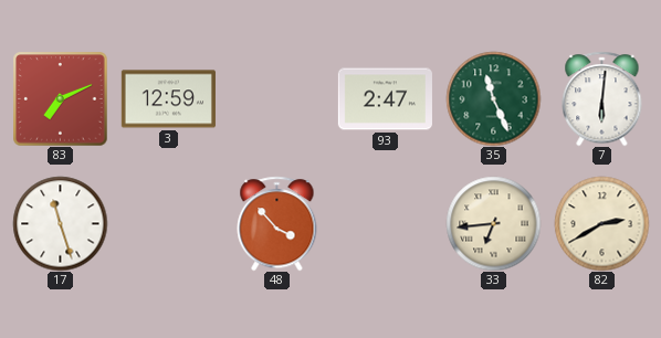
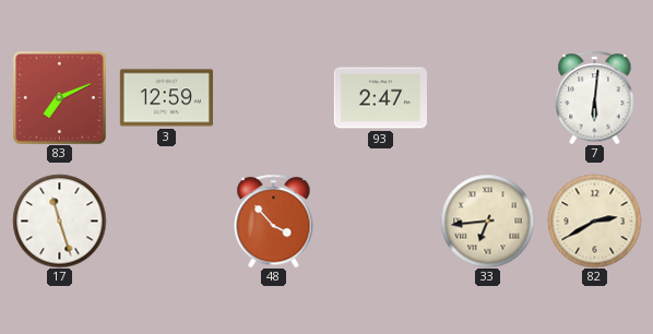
35: 11:26 -> none (493, 98)
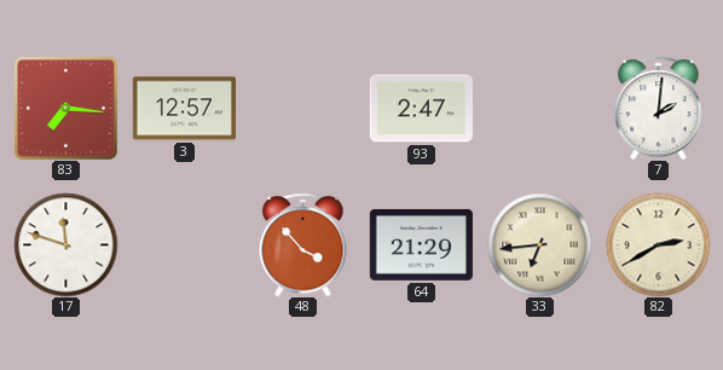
83: 7:11 -> 7:16 (65, 108)
3: 12:59 -> 12:57 (184, 109)
7: 6:01 -> 2:01 (659, 108)
17: 11:27 -> 11:48 (65, 244)
64: none -> 21:29 (421, 244)
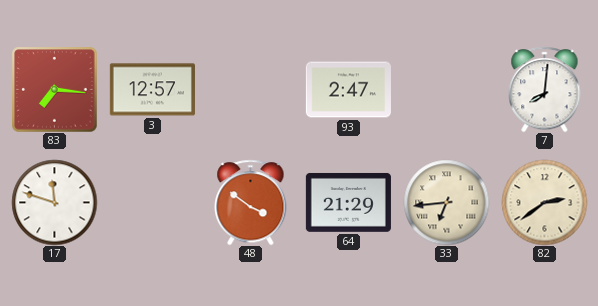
7: 2:01 -> 8:01 (545, 89)
48: 3:53 -> 3:51 (251, 202)
82: 2:40 -> 2:39 (544, 202)
